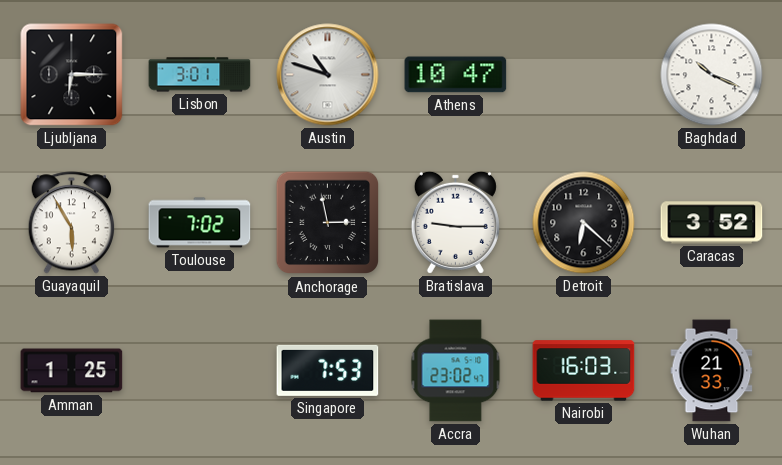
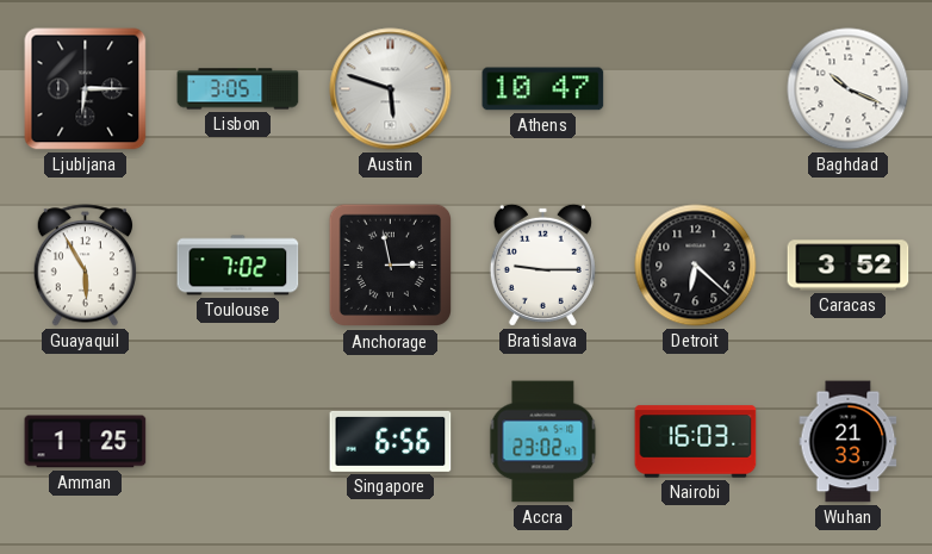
Lisbon: 3:01 -> 3:05 (238, 89)
Austin: 10:48 -> 5:48 (391, 89)
Singapore: 7:53 -> 6:56 (391, 441)
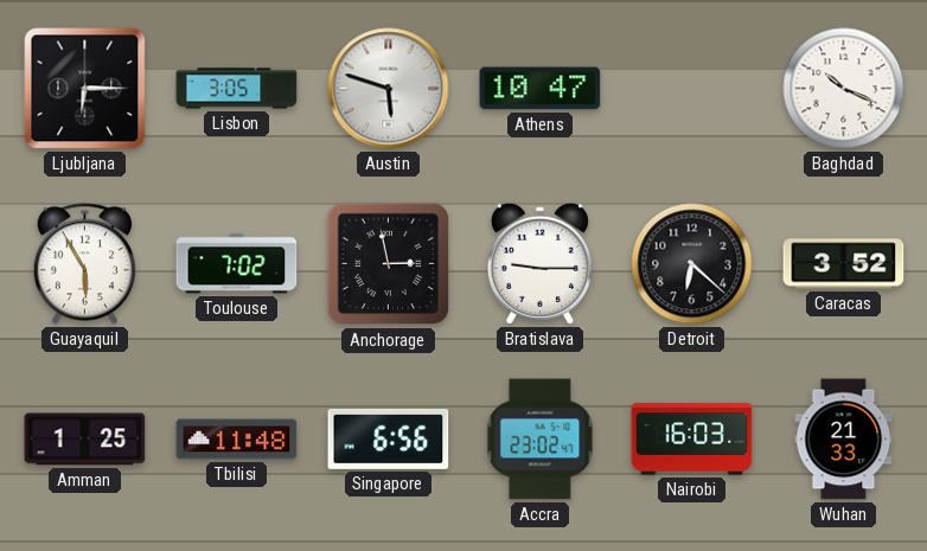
Tbilisi: none -> 11:48 (237, 440)
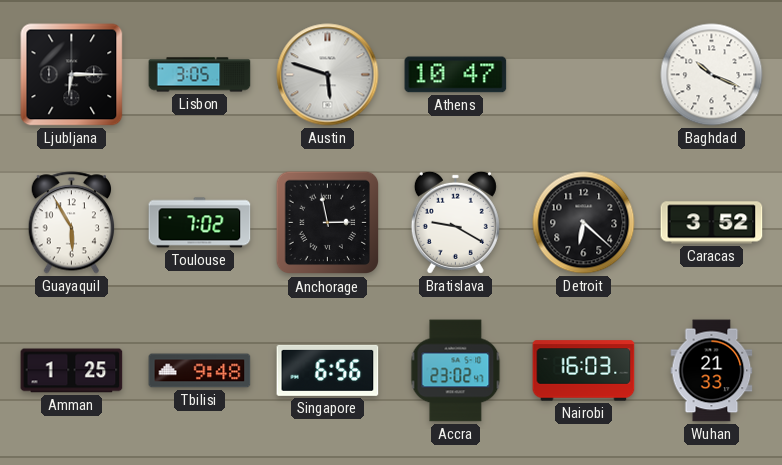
Bratislava: 9:15 -> 9:20 (455, 222)
Tbilisi: 11:48 -> 9:48 (200, 371)
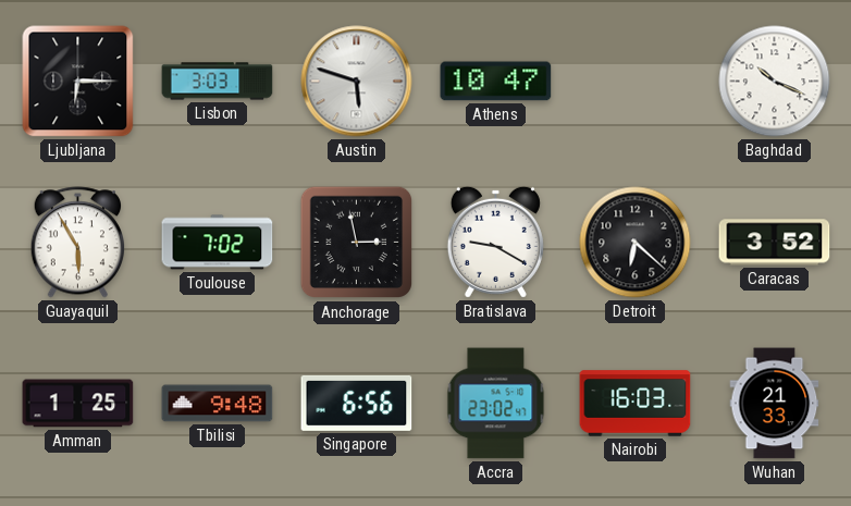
Lisbon: 3:05 -> 3:03 (218, 82)
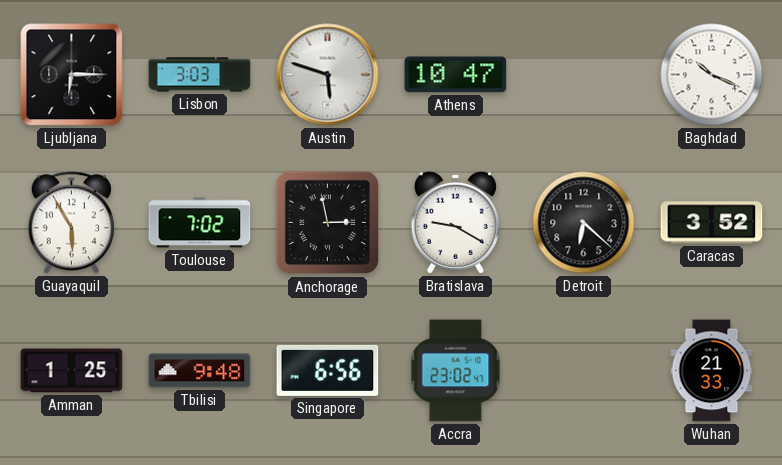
Nairobi: 16:03 -> none (636, 404)
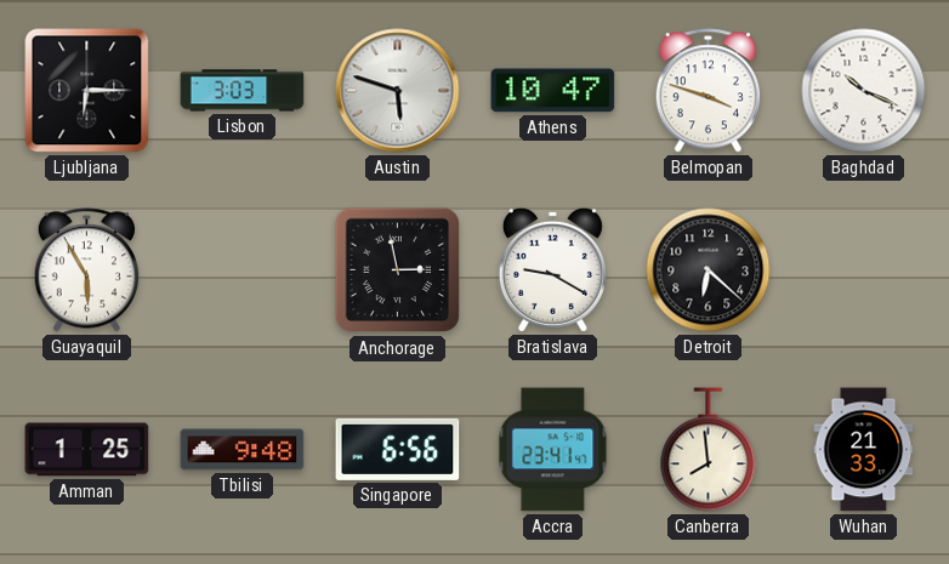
Belmopan: none -> 3:48 (708, 91)
Toulouse: 7:02 -> none (200, 223)
Caracas: 3:52 -> none (712, 223)
Accra: 23:02 -> 23:41 (553, 450)
Canberra: none -> 7:59 (709, 450)
